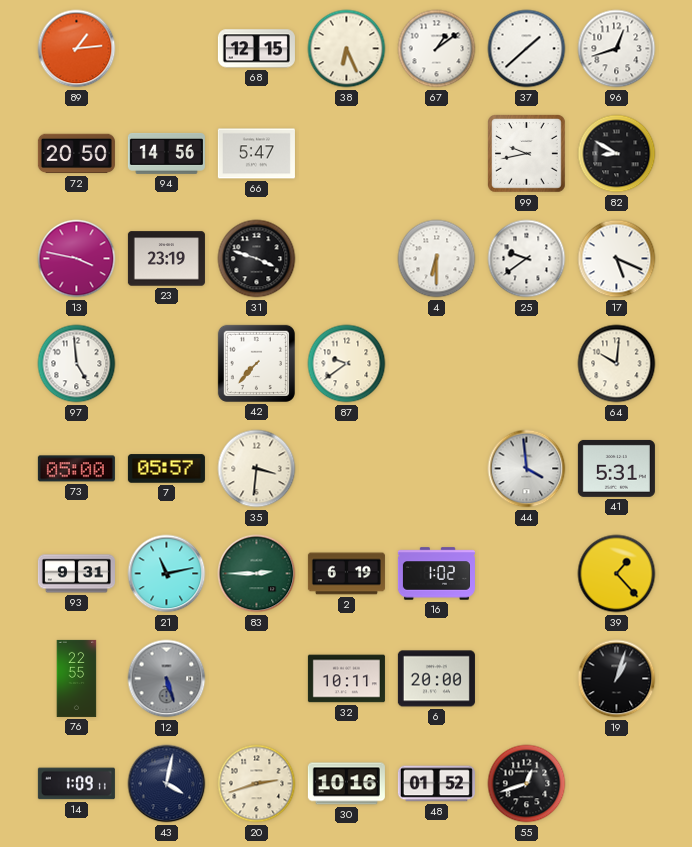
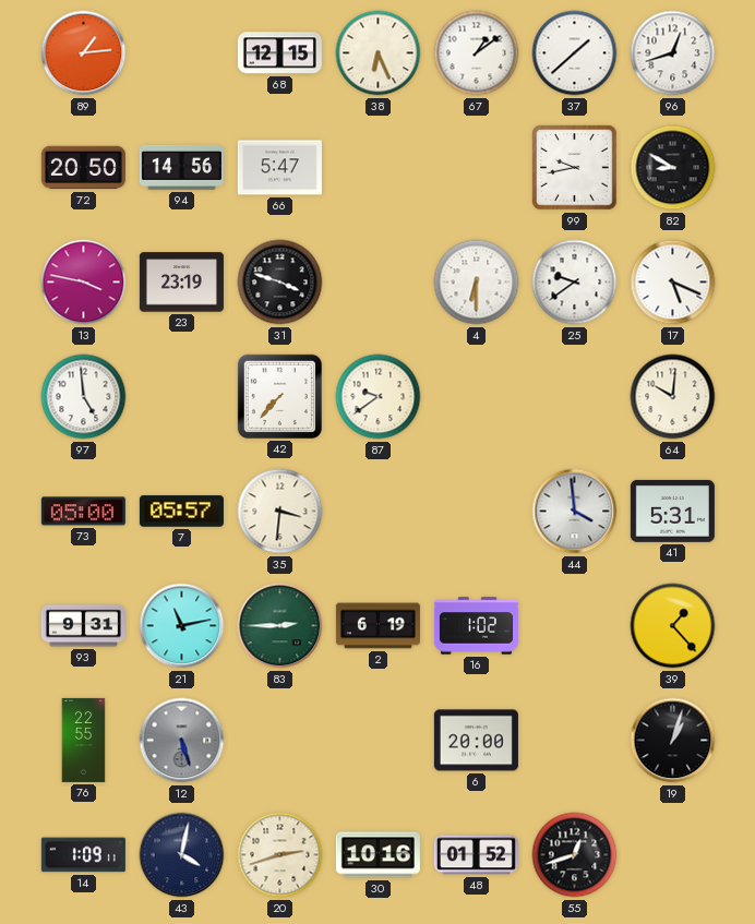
32: 10:11 -> none (346, 679)
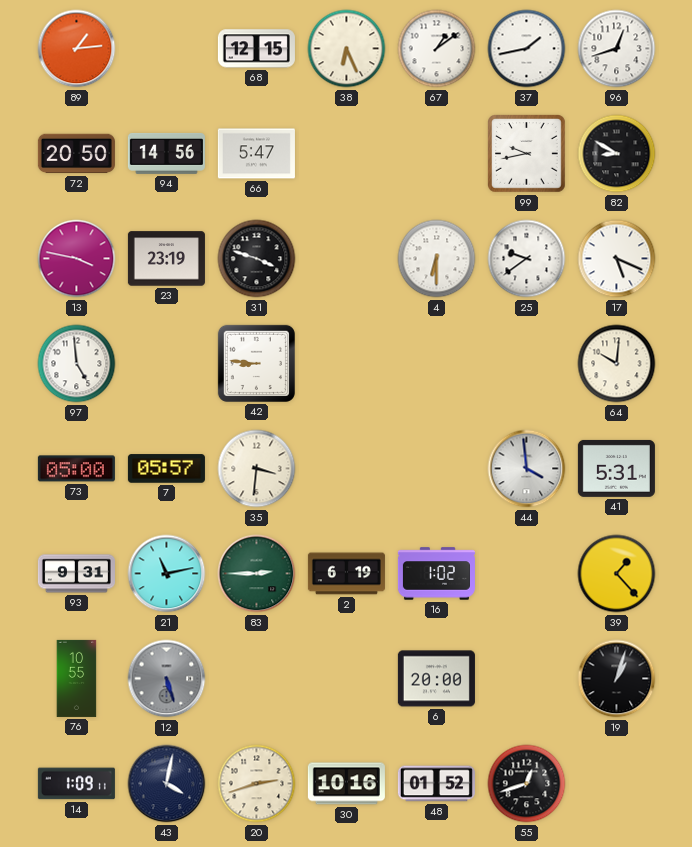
37: 1:38 -> 1:43 (527, 49)
42: 7:37 -> 8:46 (256, 363)
87: 9:39 -> none (379, 397)
76: 22:55 -> 10:55 (77, 678)
